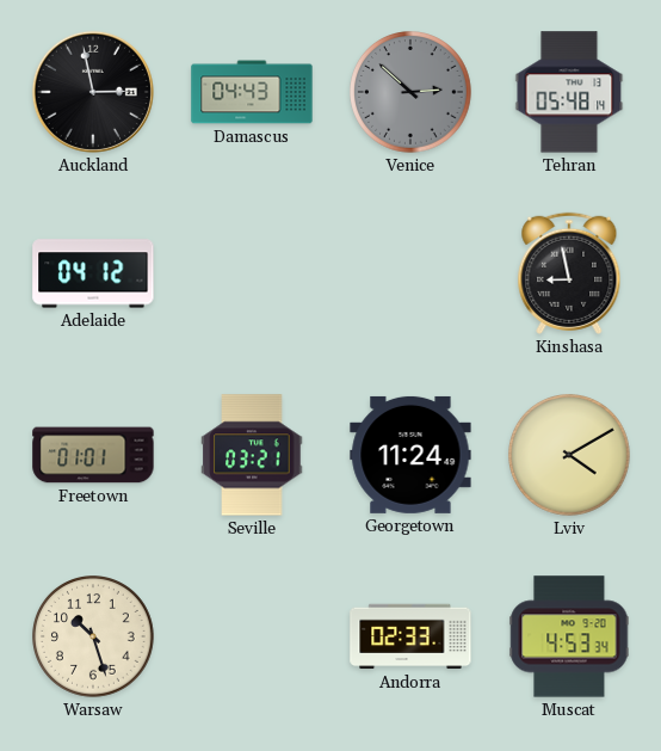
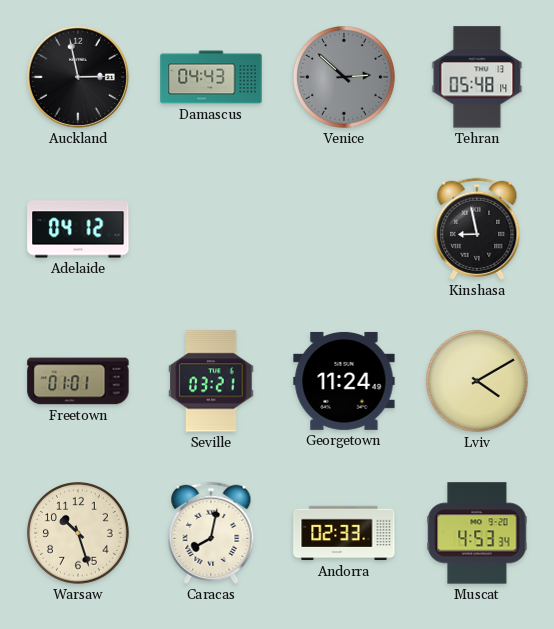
Caracas: none -> 8:02 (211, 533)
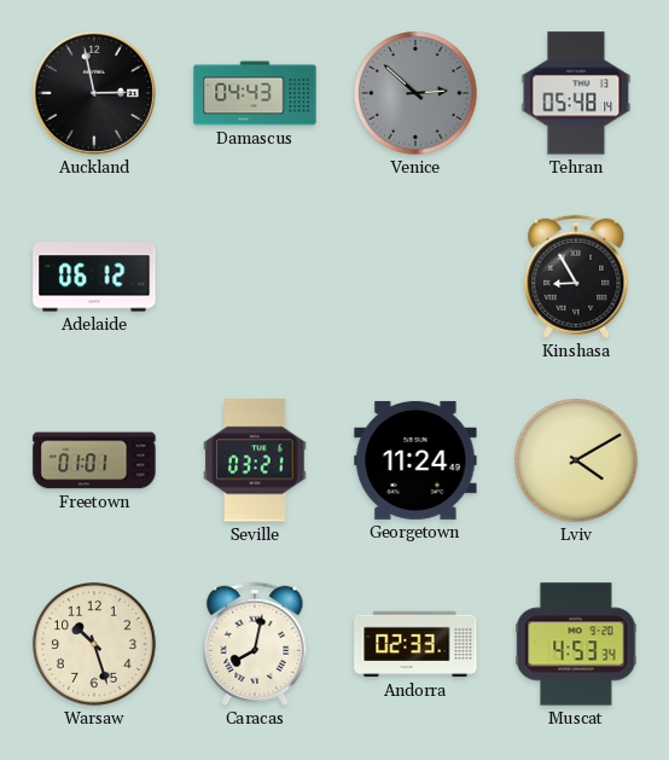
Adelaide: 04:12 -> 06:12 (94, 277)
Kinshasa: 8:58 -> 8:55 (576, 277)
